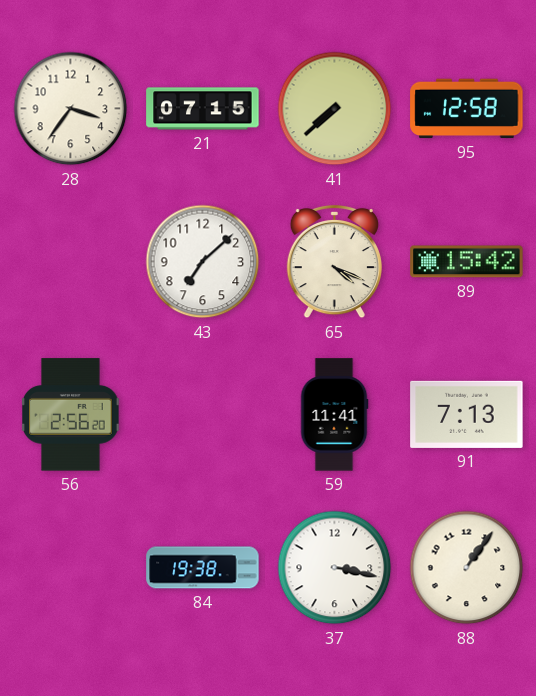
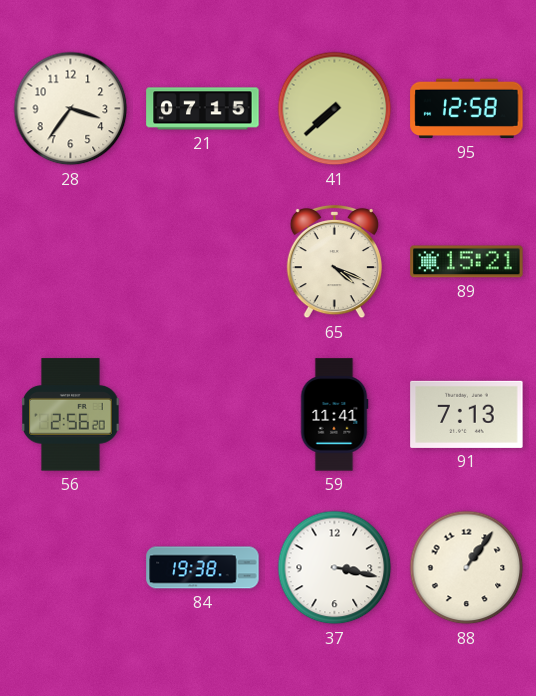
43: 7:08 -> none (203, 262)
89: 15:42 -> 15:21 (467, 262)
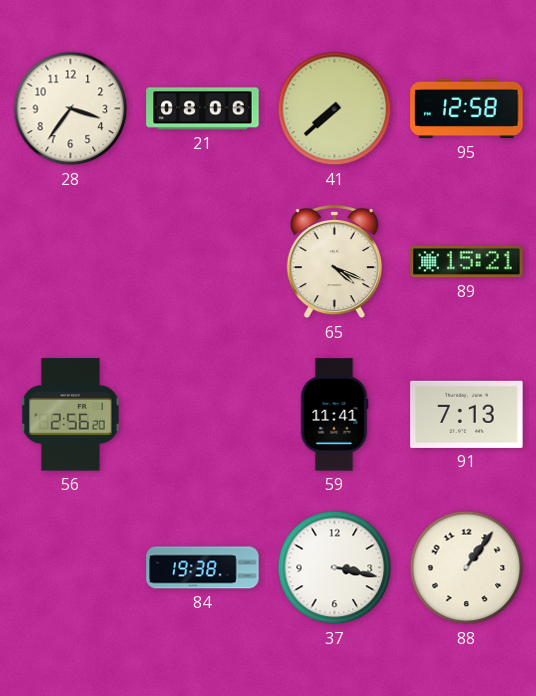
21: 07:15 -> 08:06 (203, 109)
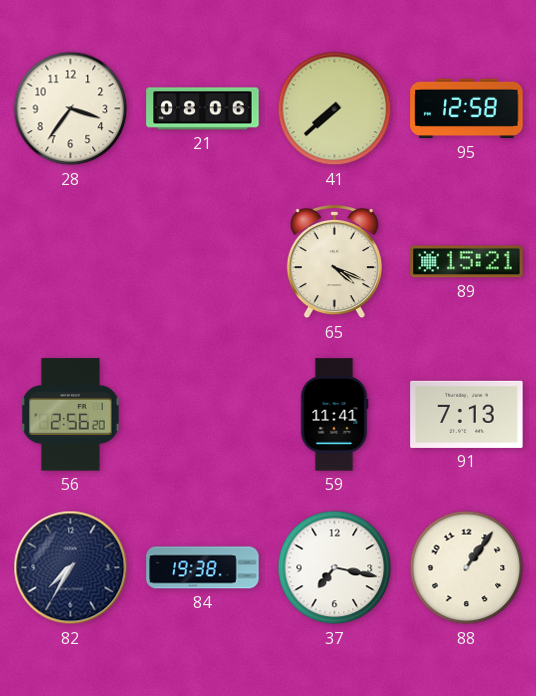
82: none -> 7:35 (71, 568)
37: 3:17 -> 7:17 (335, 568)
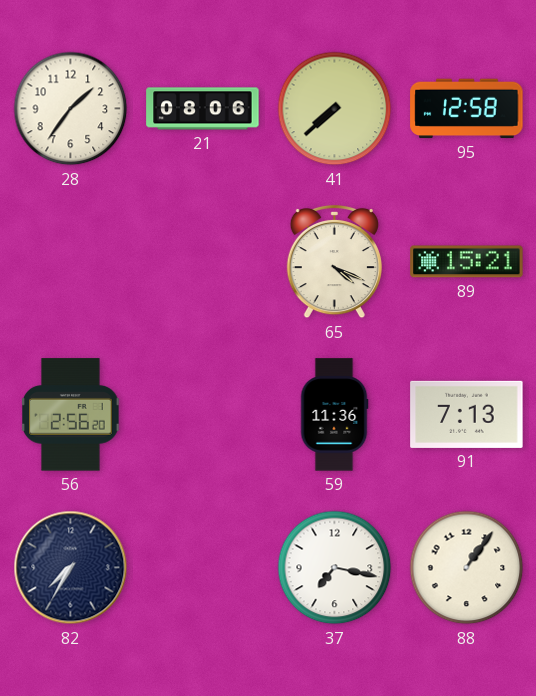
28: 3:36 -> 1:36 (71, 109)
59: 11:41 -> 11:36 (334, 415)
84: 19:38 -> none (203, 568)
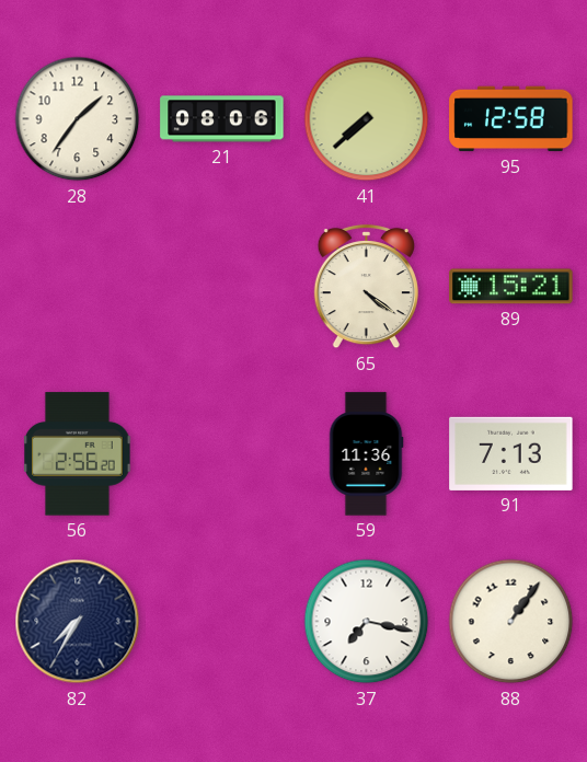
65: 4:19 -> 4:21 (366, 287)
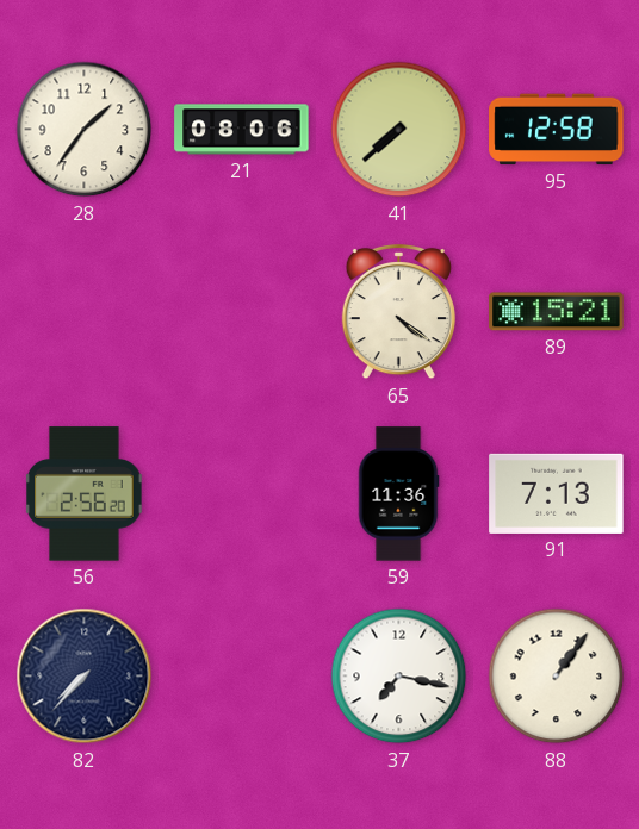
82: 7:35 -> 7:37 (85, 677)
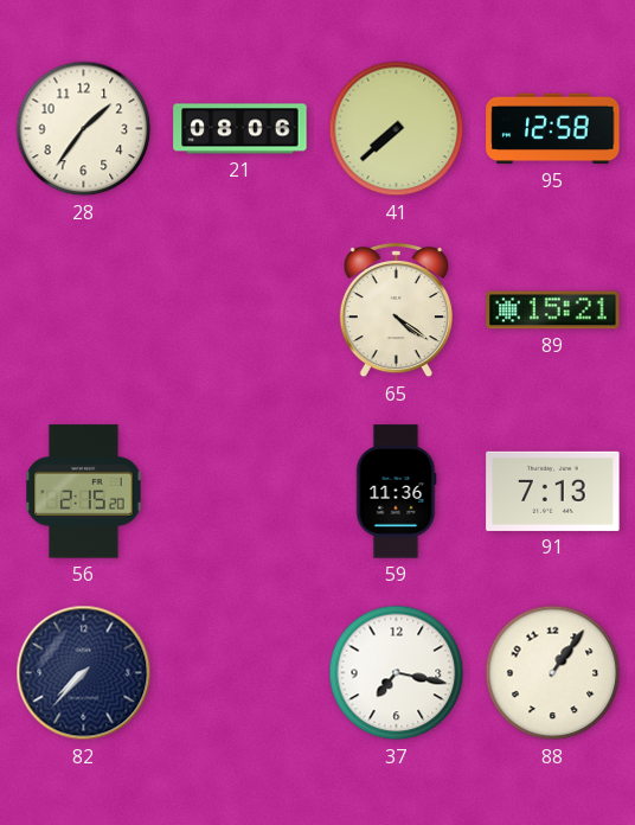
56: 2:56 -> 2:15 (84, 492)
